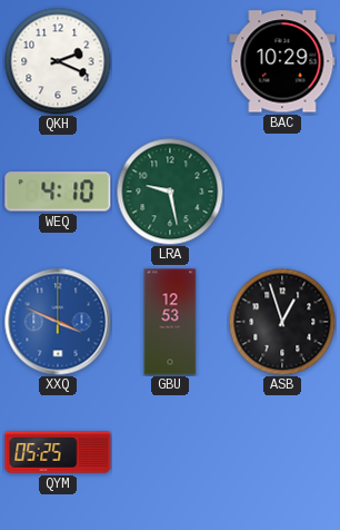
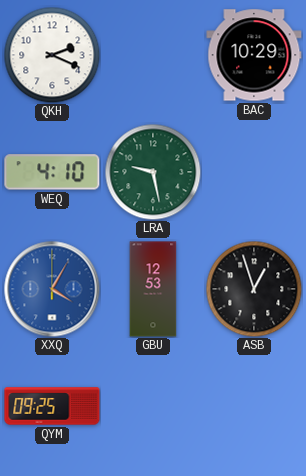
XXQ: 3:49 -> 4:05 (52, 289)
QYM: 05:25 -> 09:25 (52, 406)
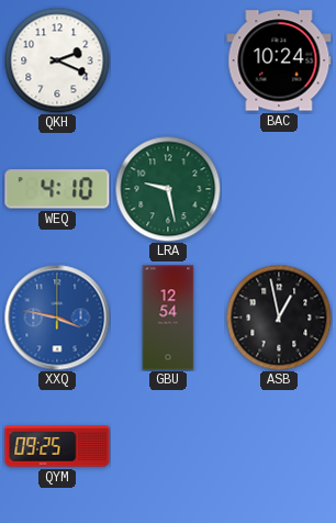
BAC: 10:29 -> 10:24 (279, 60)
XXQ: 4:05 -> 3:47 (57, 318)
GBU: 12:53 -> 12:54 (168, 318)
ASB: 12:57 -> 12:58 (279, 318)
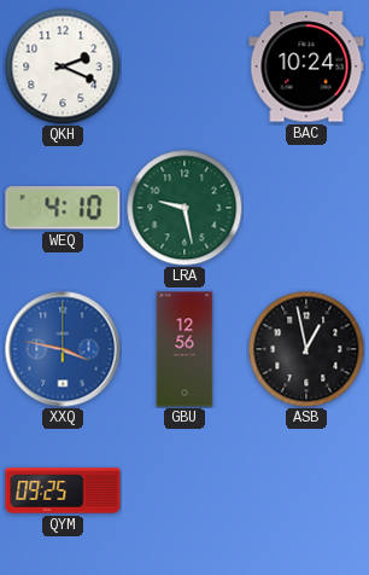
GBU: 12:54 -> 12:56 (184, 349)
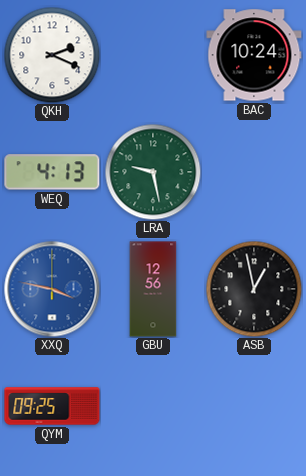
WEQ: 4:10 -> 4:13 (52, 172)
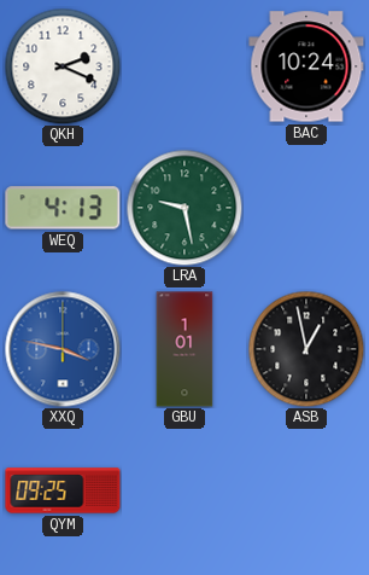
GBU: 12:56 -> 1:01 (184, 349)
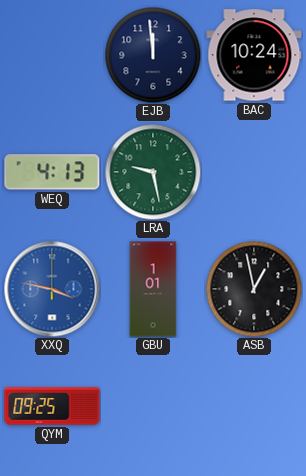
QKH: 2:19 -> none (63, 66)
EJB: none -> 11:59 (153, 55)
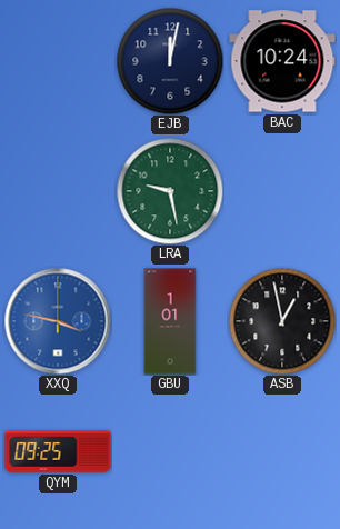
EJB: 11:59 -> 12:02 (170, 61)
WEQ: 4:13 -> none (52, 172)
